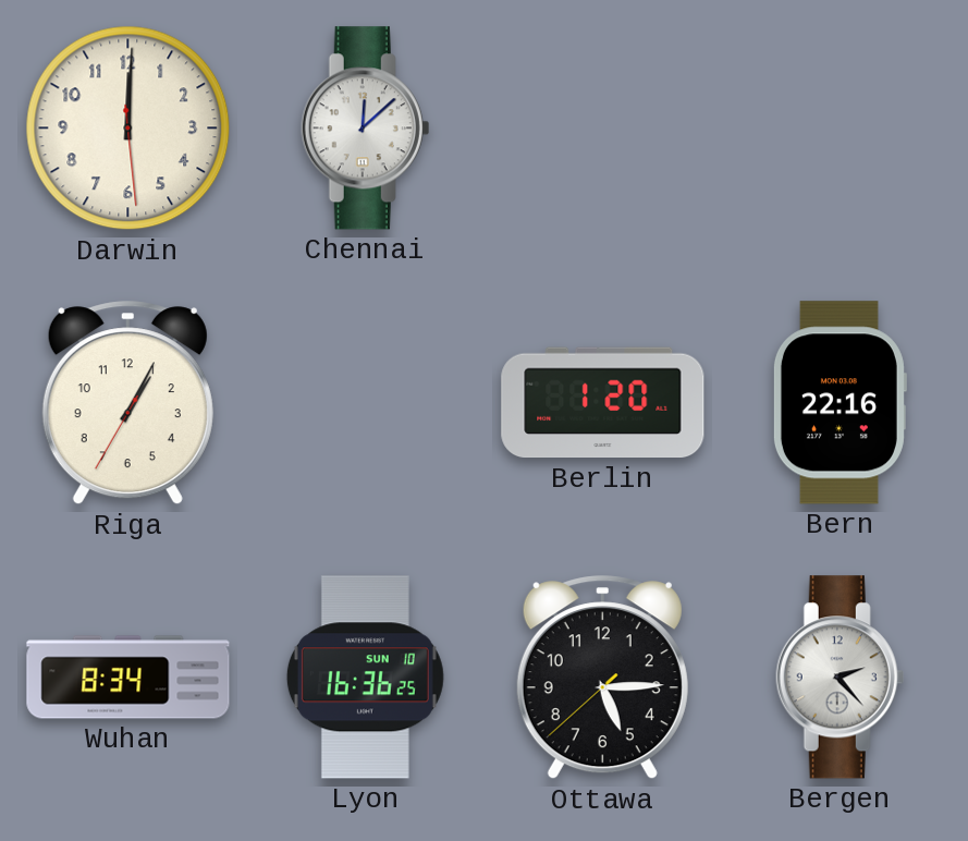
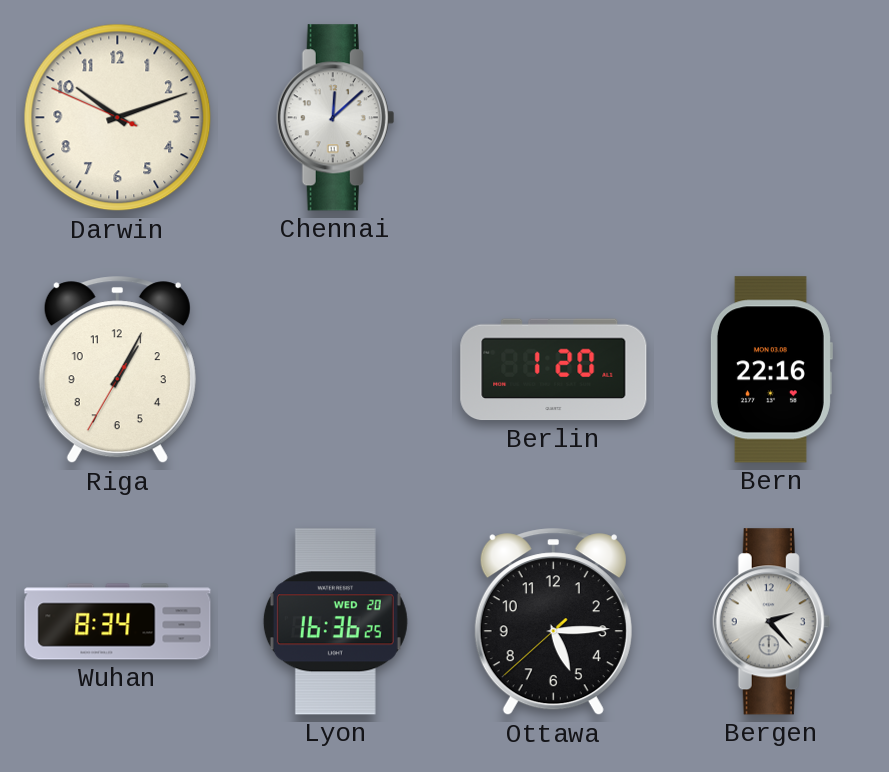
Darwin: 12:00 -> 10:11 (118, 118)
Lyon date: SUN 10 -> WED 20 (335, 622)
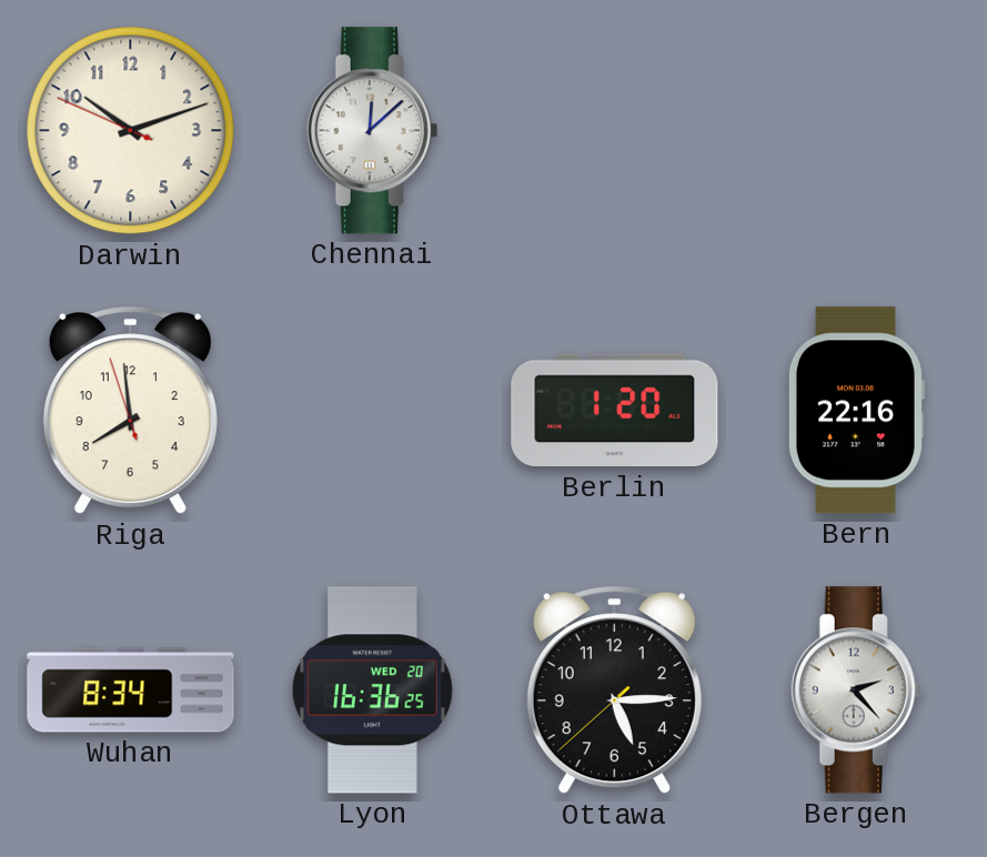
Riga: 1:04 -> 7:58 (130, 411)
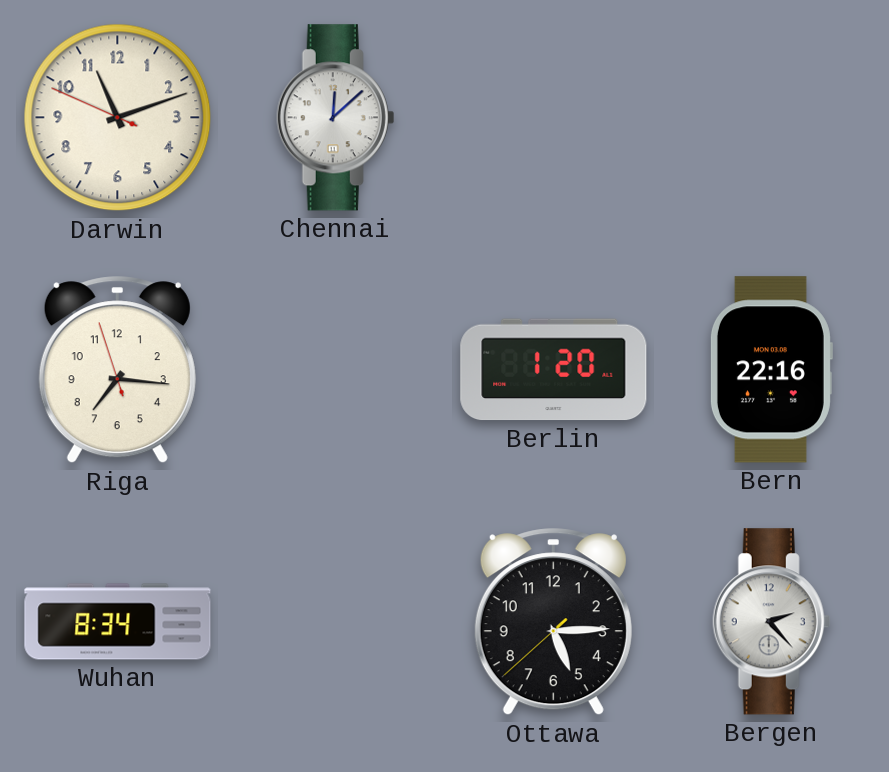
Darwin: 10:11 -> 11:11 (118, 118)
Riga: 7:58 -> 7:15 (117, 370)
Lyon: 16:36 -> none (372, 690)
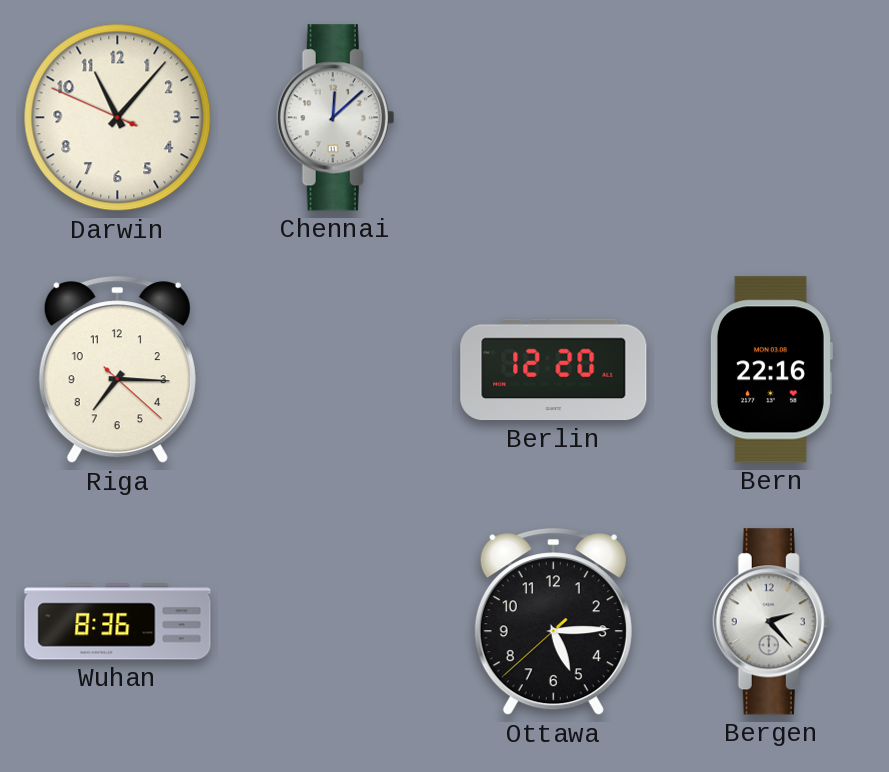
Darwin: 11:11 -> 11:06 (118, 118)
Riga: 7:15:57 -> 7:15:22 (117, 370)
Berlin: 1:20 -> 12:20 (554, 370)
Wuhan: 8:34 -> 8:36 (118, 622)
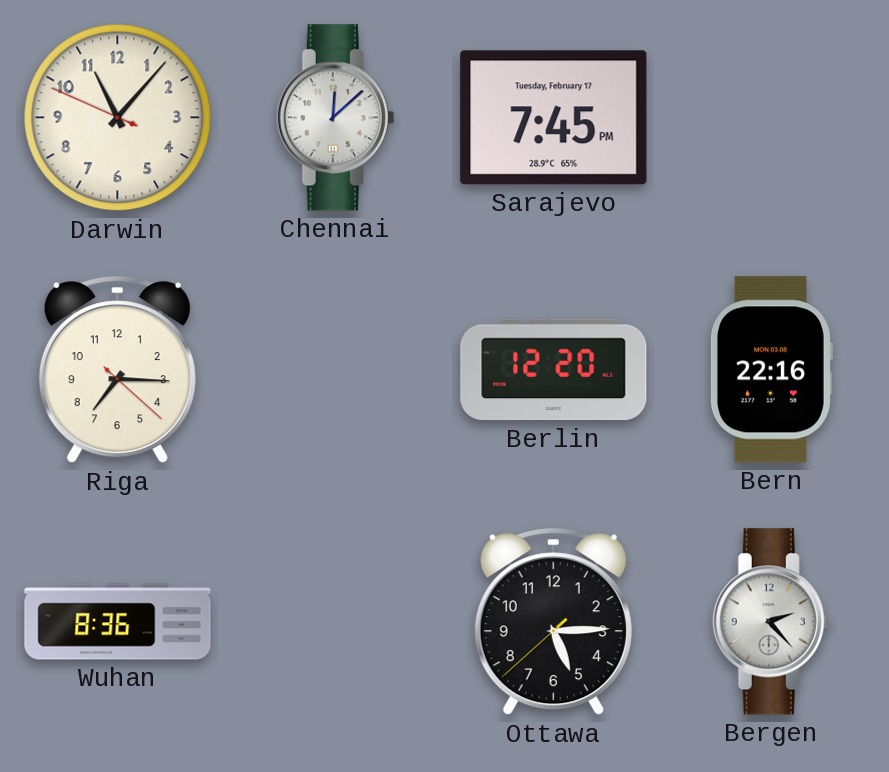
Sarajevo: none -> 7:45 (554, 118)
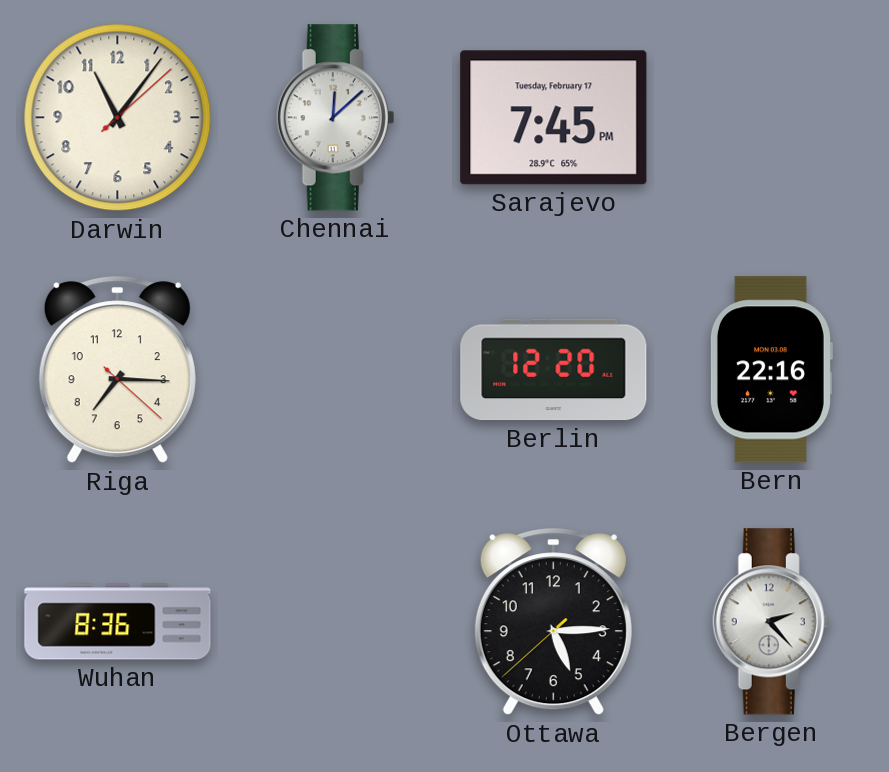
Darwin: 11:06:49 -> 11:06:08 (118, 118)
